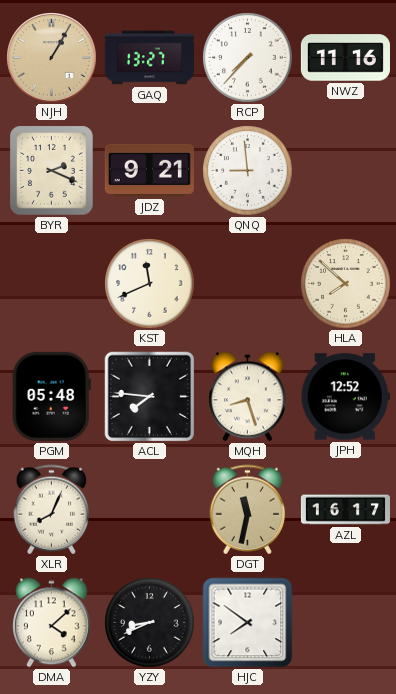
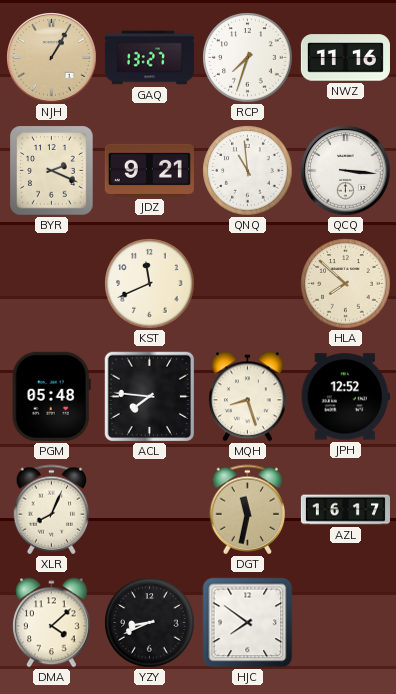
RCP: 7:37 -> 7:33 (248, 58)
QNQ: 8:59 -> 10:59 (248, 171)
QCQ: none -> 3:16 (346, 171)
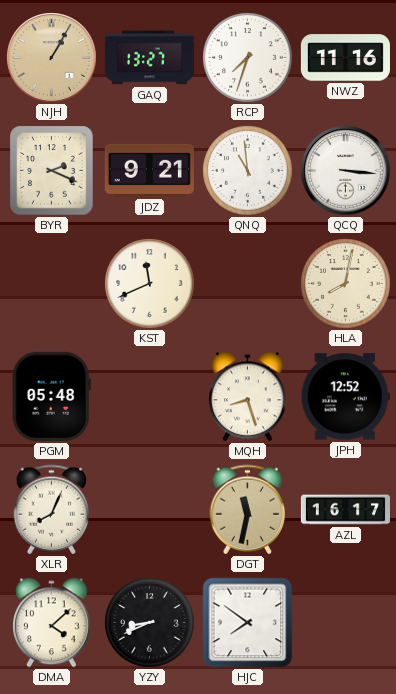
HLA: 7:52 -> 8:02 (346, 284)
ACL: 7:46 -> none (150, 397)
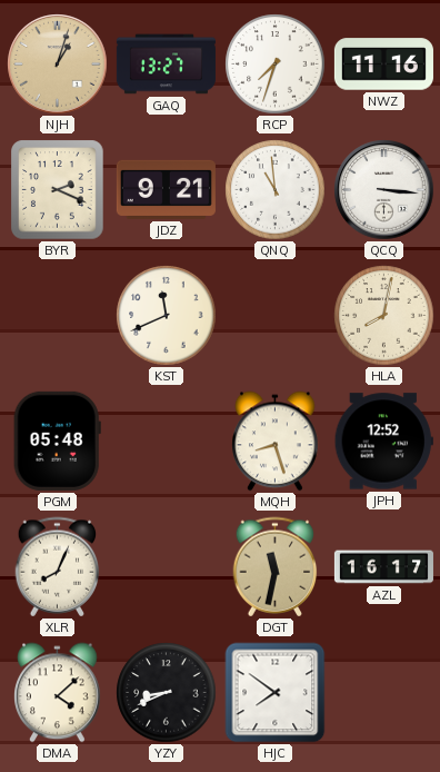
NJH: 1:05 -> 1:03 (58, 65)
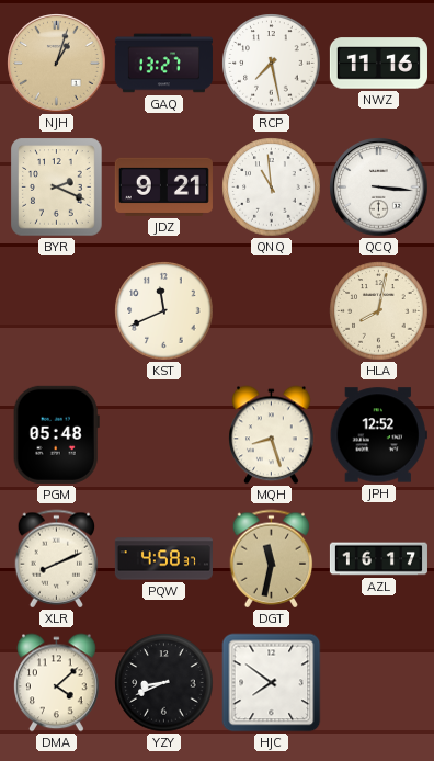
RCP: 7:33 -> 7:28 (272, 64)
XLR: 8:04 -> 8:11 (57, 559)
PQW: none -> 4:58 (163, 559)
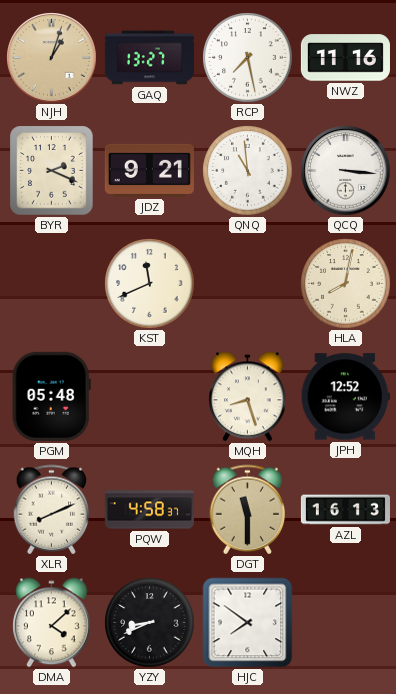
DGT: 11:32 -> 11:30 (248, 510)
AZL: 16:17 -> 16:13 (345, 510)
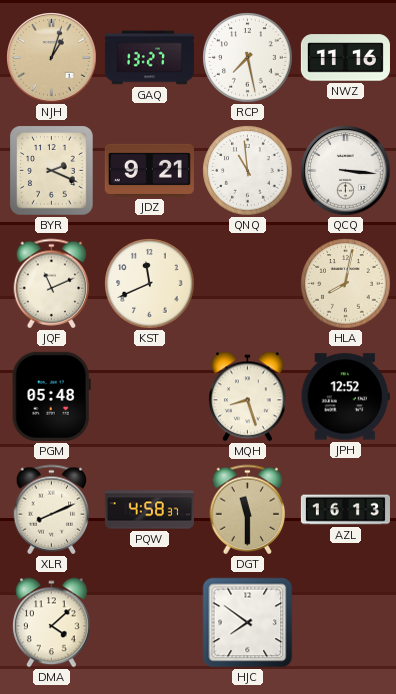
JQF: none -> 11:11 (52, 284)
YZY: 8:41 -> none (150, 623)
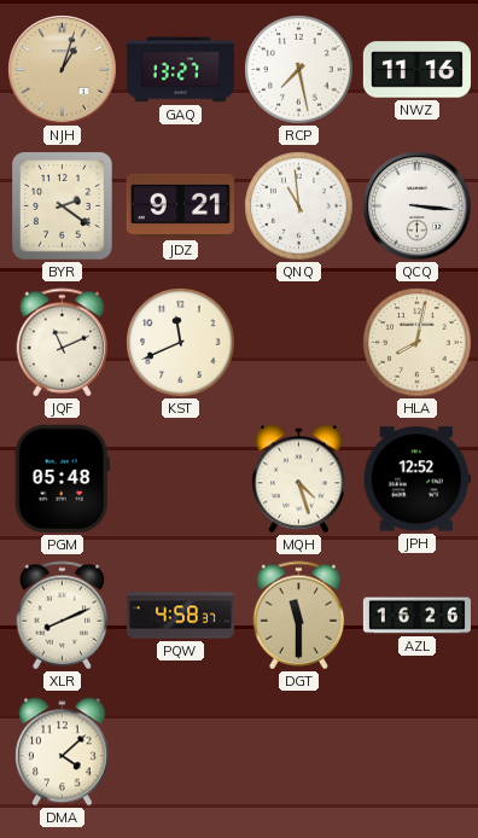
BYR: 2:19 -> 2:21 (63, 206)
MQH: 8:27 -> 4:27 (299, 479)
AZL: 16:13 -> 16:26 (416, 616)
HJC: 7:51 -> none (248, 623)
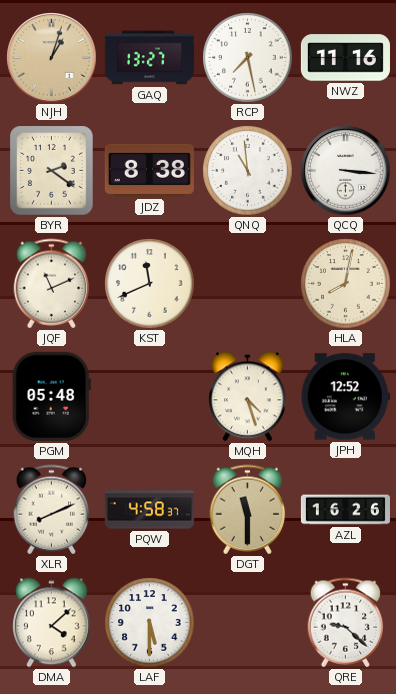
JDZ: 9:21 -> 8:38 (149, 170)
LAF: none -> 5:30 (150, 623)
QRE: none -> 9:22 (346, 623)
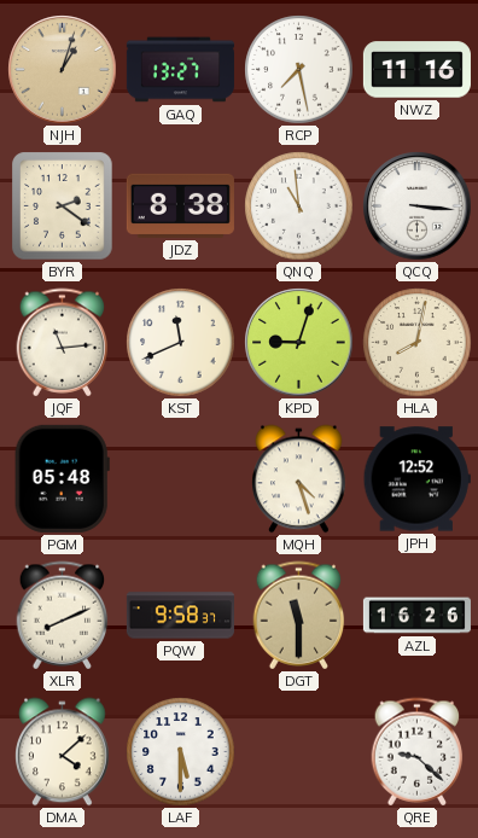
JQF: 11:11 -> 11:14 (63, 343)
KPD: none -> 9:03 (299, 343)
PQW: 4:58 -> 9:58 (180, 616)
